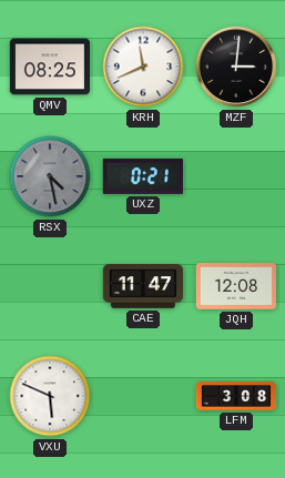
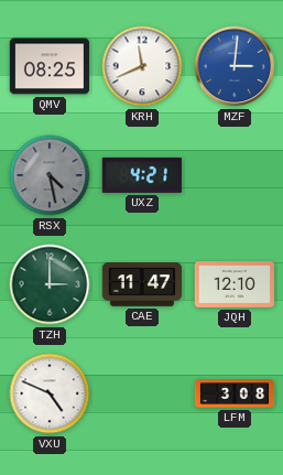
MZF dial: black -> blue (235, 66)
UXZ: 0:21 -> 4:21 (142, 175)
TZH: none -> 3:00 (50, 284)
JQH: 12:08 -> 12:10 (233, 285)
VXU: 5:49 -> 4:49 (50, 393)
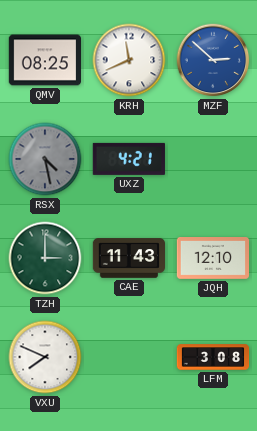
MZF: 3:01 -> 2:52 (213, 60)
CAE: 11:47 -> 11:43 (129, 258)
VXU: 4:49 -> 7:49 (45, 357)
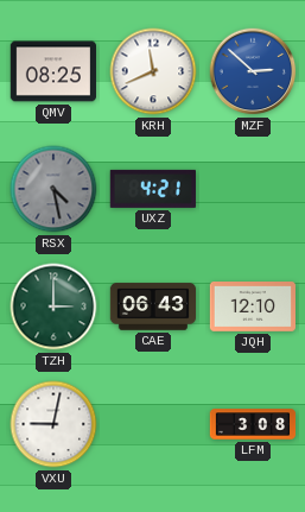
CAE: 11:43 -> 06:43 (153, 306)
VXU: 7:49 -> 9:02 (53, 424)
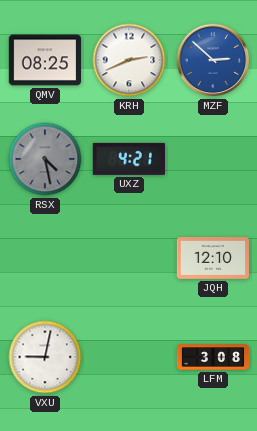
KRH: 11:41 -> 2:41 (129, 60)
TZH: 3:00 -> none (53, 306)
CAE: 06:43 -> none (153, 306)
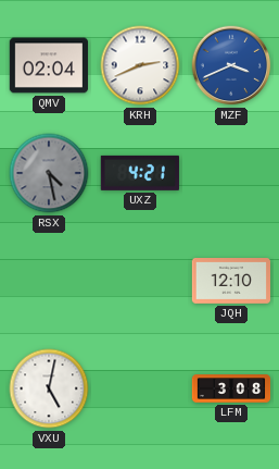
QMV: 08:25 -> 02:04 (48, 65)
MZF: 2:52 -> 3:41 (231, 65)
VXU: 9:02 -> 5:02 (49, 388)
